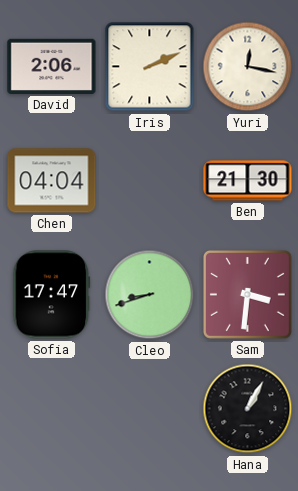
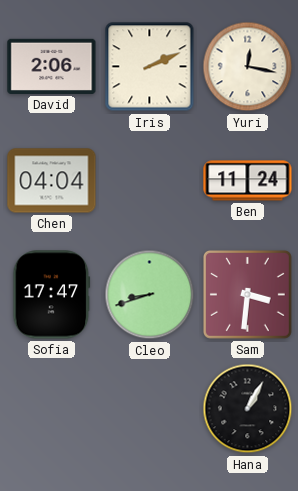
Ben: 21:30 -> 11:24 (248, 181)
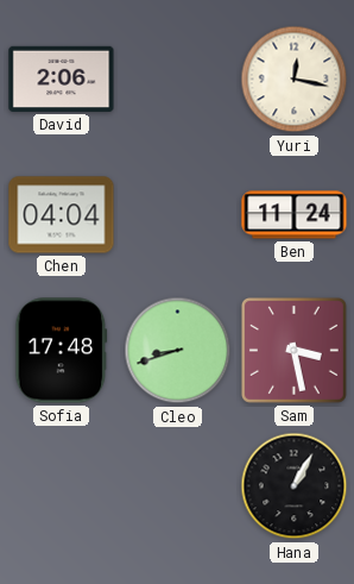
Iris: 2:11 -> none (150, 67)
Sofia: 17:47 -> 17:48 (62, 351)
Sam: 3:31 -> 3:28 (293, 350)
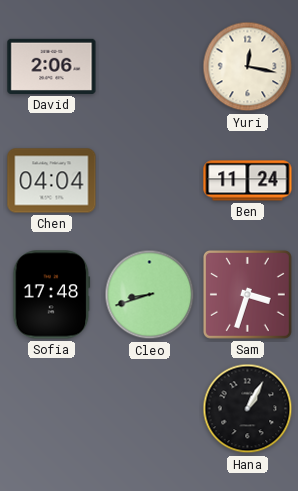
Sam: 3:28 -> 3:33 (247, 294)
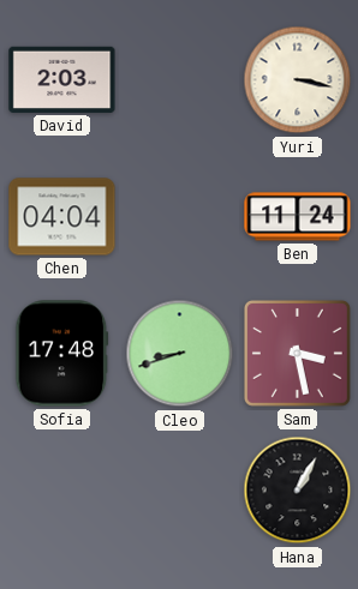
David: 2:06 -> 2:03 (62, 79)
Yuri: 12:17 -> 3:17 (298, 80)
Sam: 3:33 -> 3:28 (297, 353)
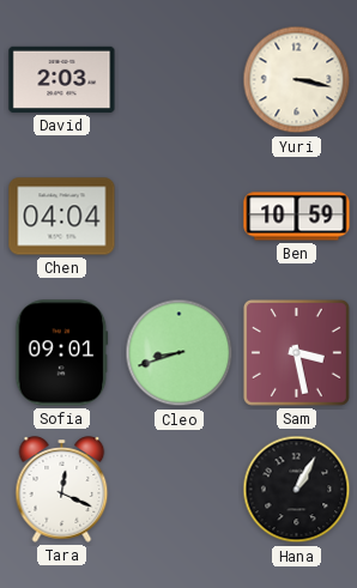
Ben: 11:24 -> 10:59 (297, 217)
Sofia: 17:48 -> 09:01 (62, 353)
Tara: none -> 12:19 (62, 490)
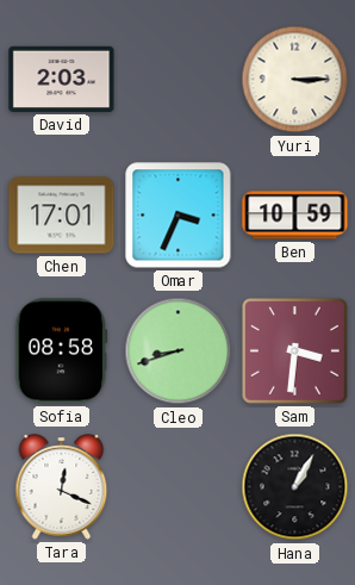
Yuri: 3:17 -> 3:15 (295, 80)
Chen: 04:04 -> 17:01 (62, 216)
Omar: none -> 3:34 (179, 216)
Sofia: 09:01 -> 08:58 (62, 351)
Sam: 3:28 -> 3:31 (294, 350)
